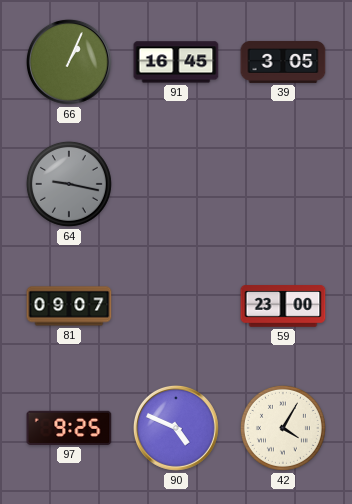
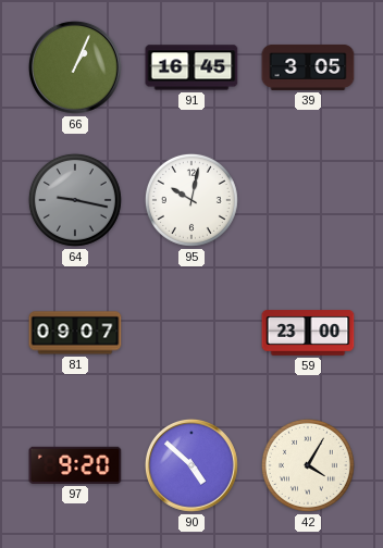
95: none -> 10:02 (191, 200)
97: 9:25 -> 9:20 (75, 465)
90: 4:49 -> 4:52 (193, 465)
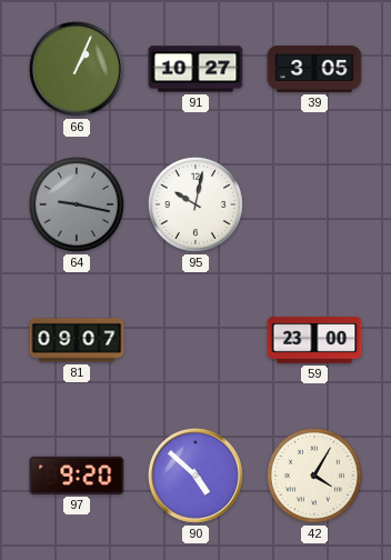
91: 16:45 -> 10:27 (195, 69)
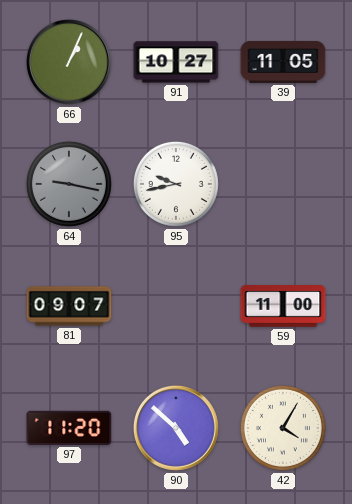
39: 3:05 -> 11:05 (283, 62)
95: 10:02 -> 9:43 (176, 184)
59: 23:00 -> 11:00 (283, 306)
97: 9:20 -> 11:20 (69, 428)
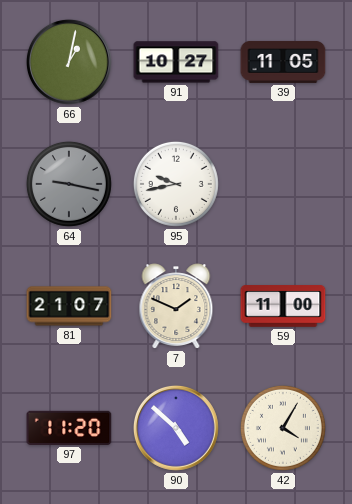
66: 1:04 -> 1:02 (70, 62)
81: 09:07 -> 21:07 (69, 306)
7: none -> 1:49 (176, 306)
